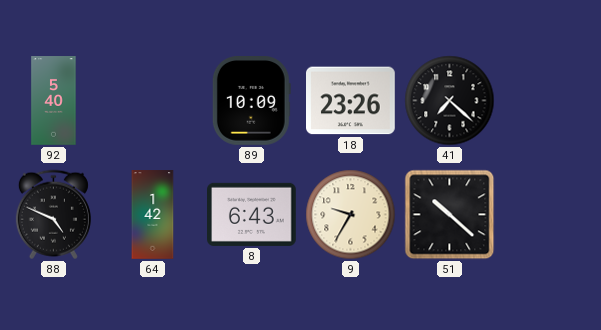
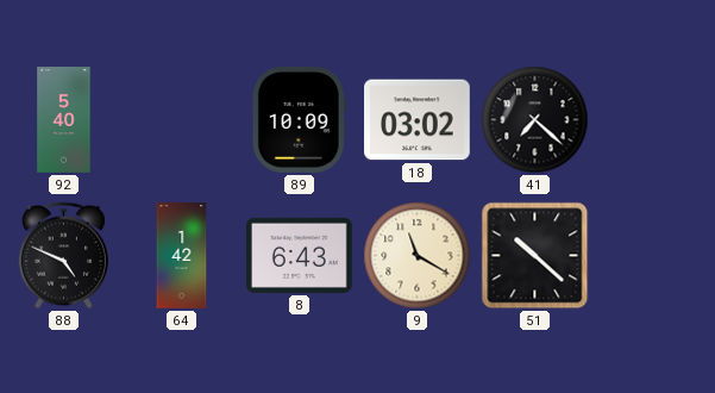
18: 23:26 -> 03:02 (418, 120)
9: 9:35 -> 11:20 (418, 256)
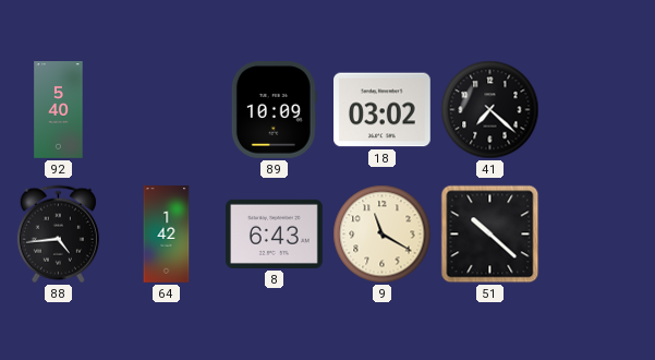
88: 4:49 -> 4:44 (58, 235)
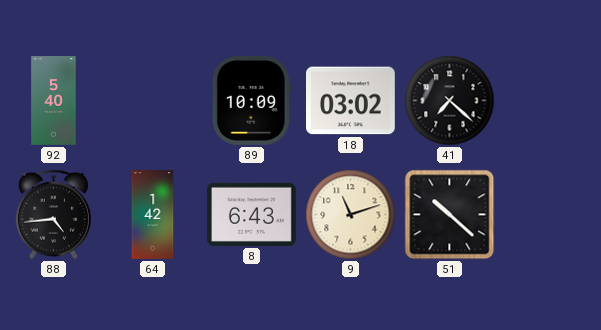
9: 11:20 -> 11:12 (351, 215)
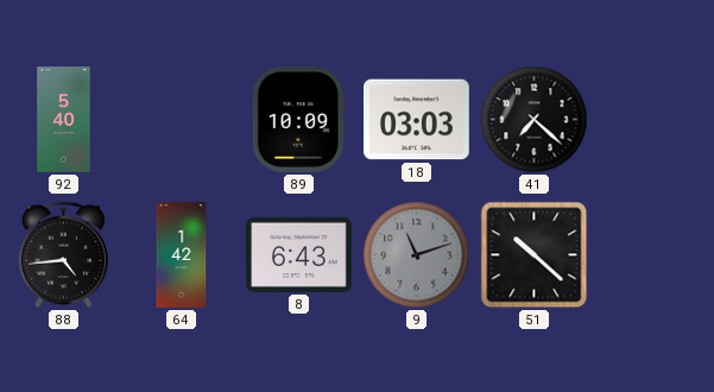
18: 03:02 -> 03:03 (417, 120)
9 dial: cream -> grey (417, 255)
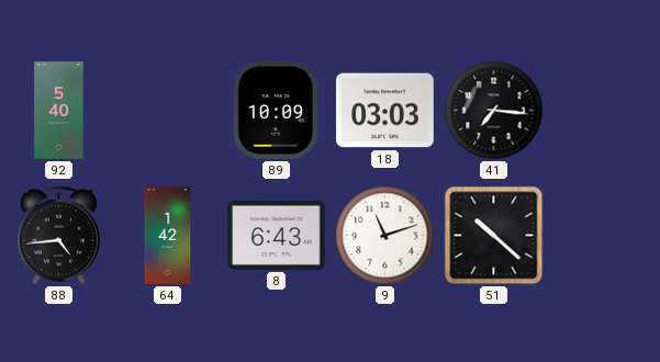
41: 7:22 -> 7:16 (494, 111)
9 dial: grey -> white (385, 236)
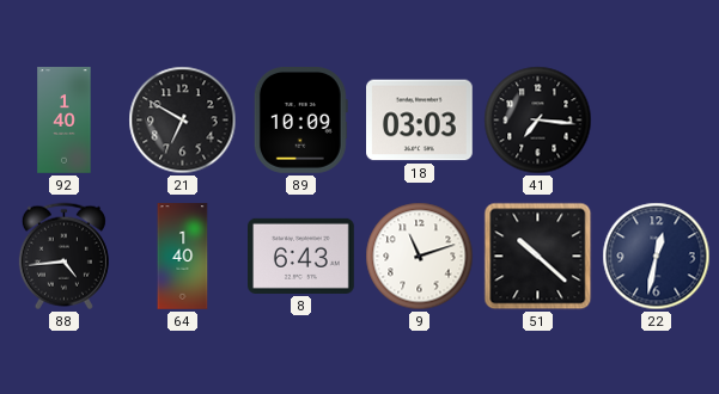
92: 5:40 -> 1:40 (65, 121)
21: none -> 6:50 (183, 121)
64: 1:42 -> 1:40 (183, 257)
22: none -> 12:32 (657, 257)
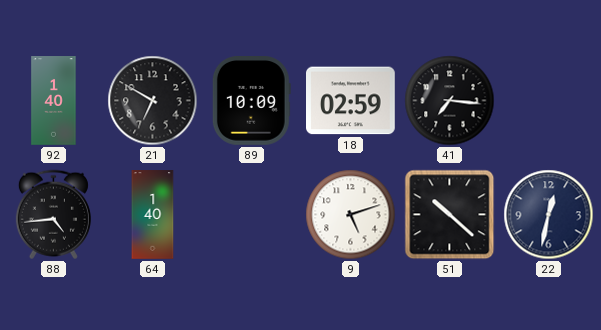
18: 03:03 -> 02:59 (351, 101)
8: 6:43 -> none (301, 256)
9: 11:12 -> 5:12 (351, 215)
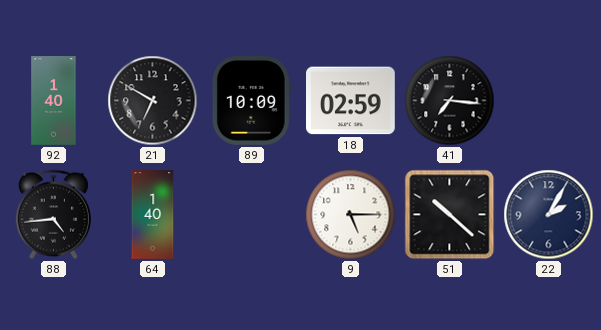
9: 5:12 -> 5:15 (351, 215)
22: 12:32 -> 2:05 (549, 215)
